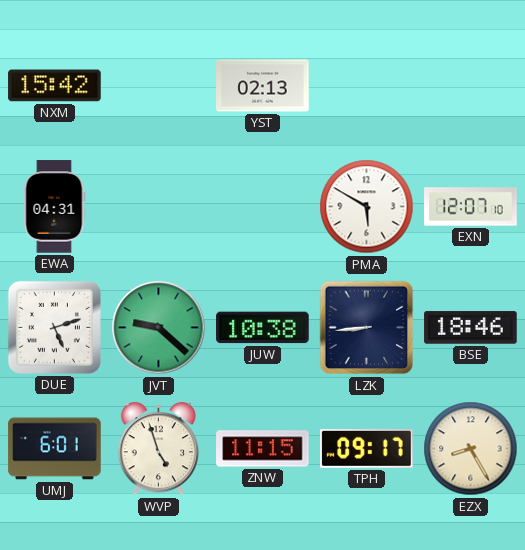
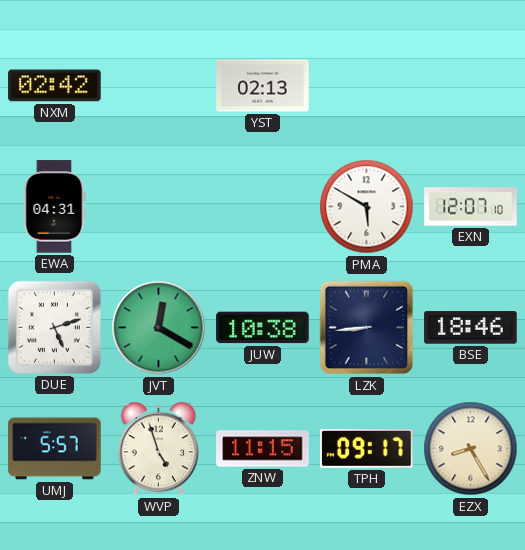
NXM: 15:42 -> 02:42 (55, 86)
JVT: 9:22 -> 12:20 (159, 328)
UMJ: 6:01 -> 5:57 (55, 449)
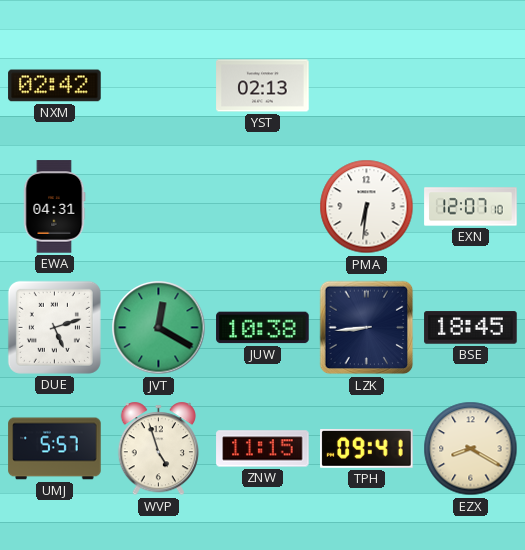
PMA: 5:50 -> 6:31 (367, 207)
BSE: 18:46 -> 18:45 (471, 328)
TPH: 09:17 -> 09:41 (367, 449)
EZX: 8:25 -> 8:20 (471, 449)
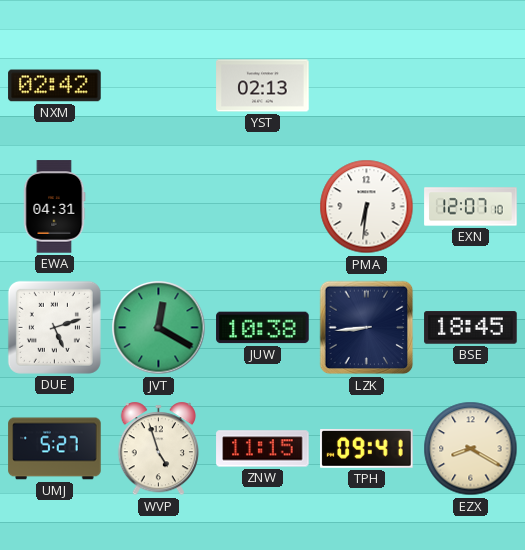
UMJ: 5:57 -> 5:27 (55, 449)
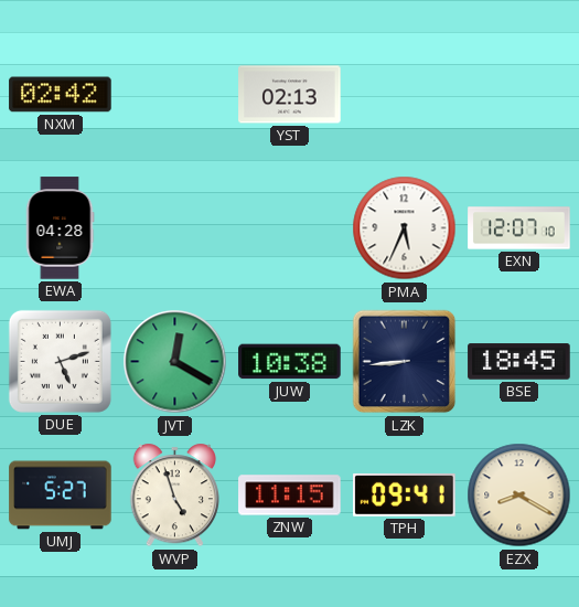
EWA: 04:31 -> 04:28 (60, 228)
PMA: 6:31 -> 5:34 (405, 228)
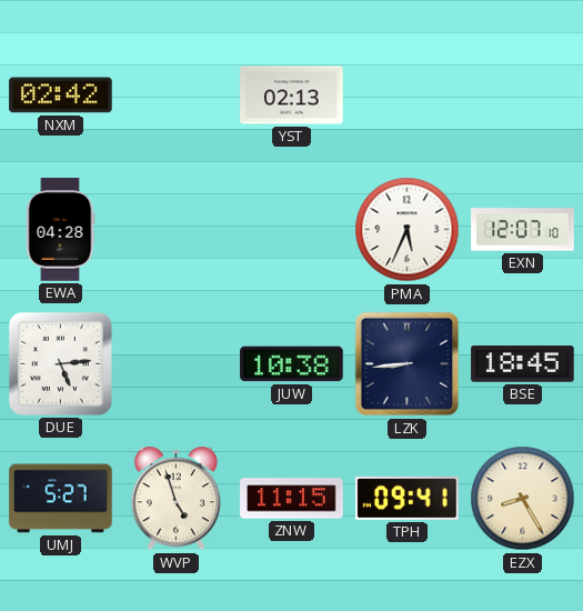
DUE: 5:12 -> 5:14 (60, 363)
JVT: 12:20 -> none (175, 362)
EZX: 8:20 -> 8:25 (523, 499)
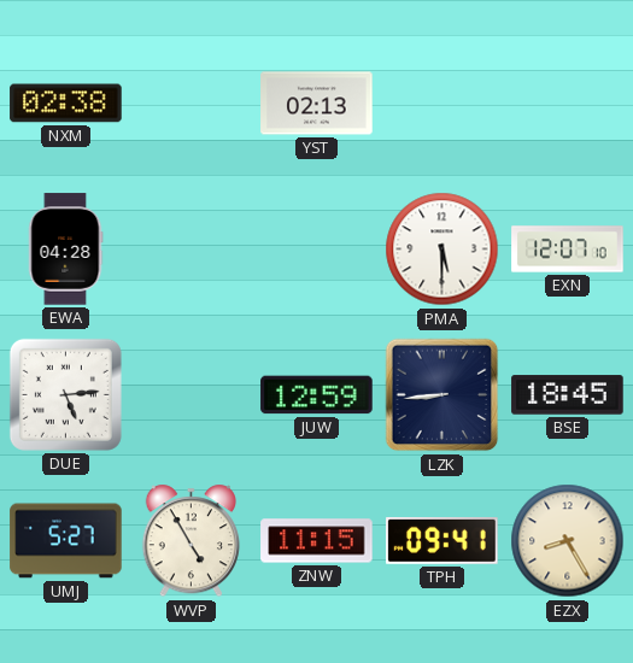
NXM: 02:42 -> 02:38 (66, 104)
PMA: 5:34 -> 5:30 (442, 250)
JUW: 10:38 -> 12:59 (317, 395)
WVP: 4:57 -> 4:55 (191, 541)
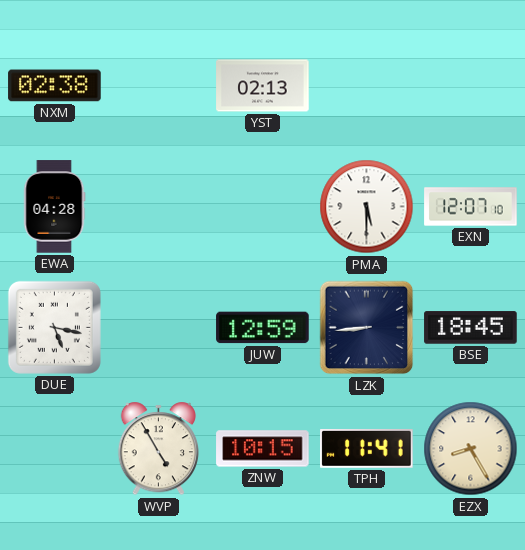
DUE: 5:14 -> 5:17 (54, 327)
UMJ: 5:27 -> none (66, 541)
ZNW: 11:15 -> 10:15 (263, 449)
TPH: 09:41 -> 11:41 (367, 449)
